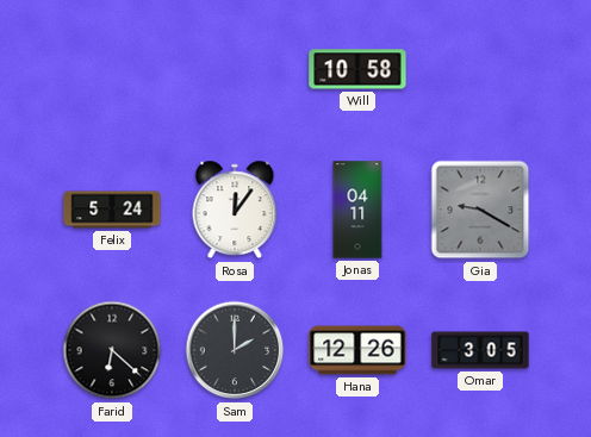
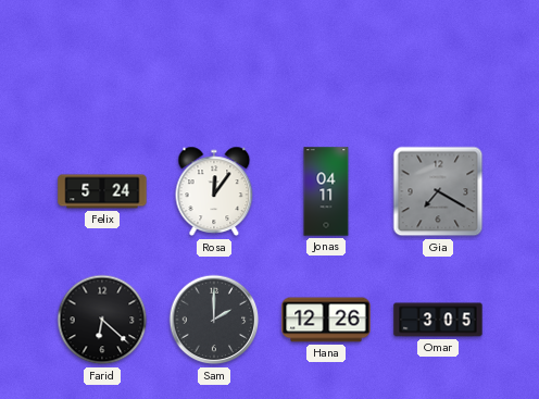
Will: 10:58 -> none (357, 69)
Gia: 9:20 -> 7:20 (438, 191)
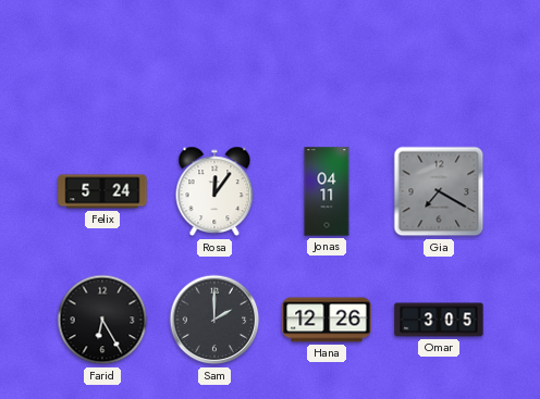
Farid: 6:22 -> 6:25 (102, 320)
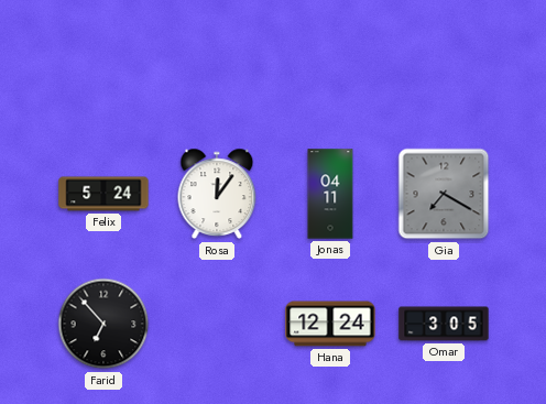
Farid: 6:25 -> 6:53 (103, 324)
Sam: 2:00 -> none (214, 320)
Hana: 12:26 -> 12:24 (330, 324)
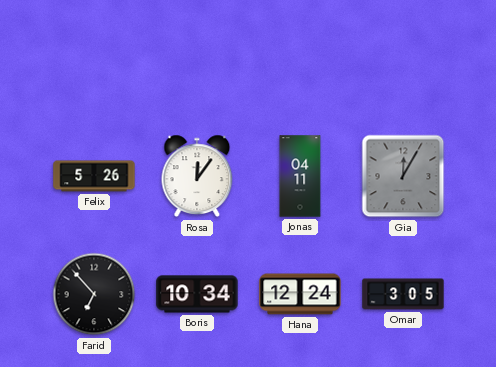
Felix: 5:24 -> 5:26 (94, 176)
Gia: 7:20 -> 12:05 (403, 176)
Boris: none -> 10:34 (197, 294)
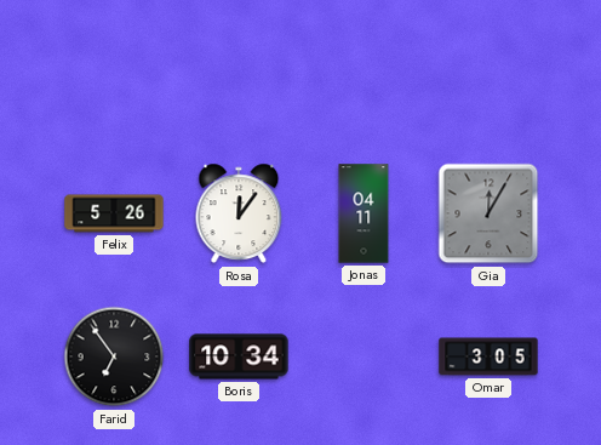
Farid: 6:53 -> 6:54 (114, 356)
Hana: 12:24 -> none (300, 294)
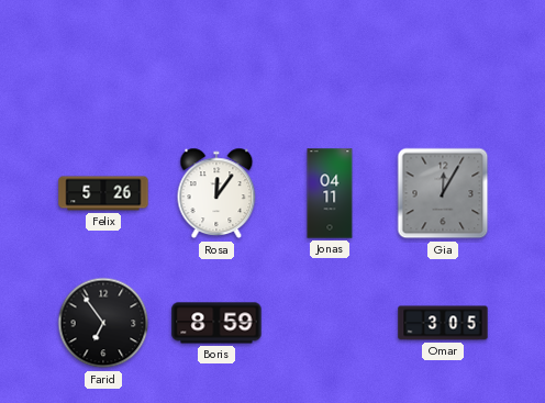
Boris: 10:34 -> 8:59 (216, 323)
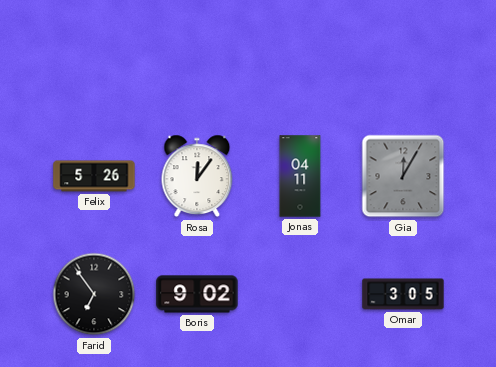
Boris: 8:59 -> 9:02 (197, 294)
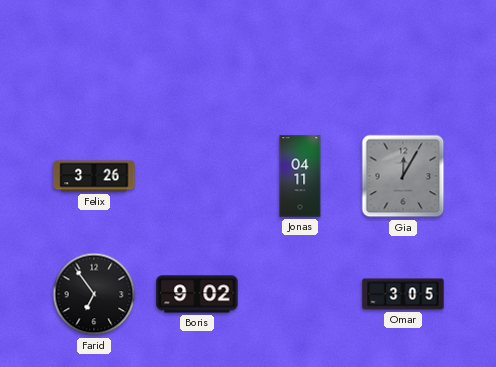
Felix: 5:26 -> 3:26 (94, 176)
Rosa: 12:06 -> none (197, 176)
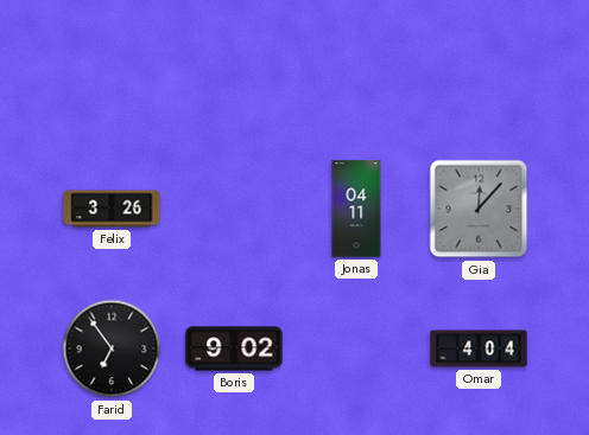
Gia: 12:05 -> 12:07 (479, 209)
Omar: 3:05 -> 4:04 (479, 348)
